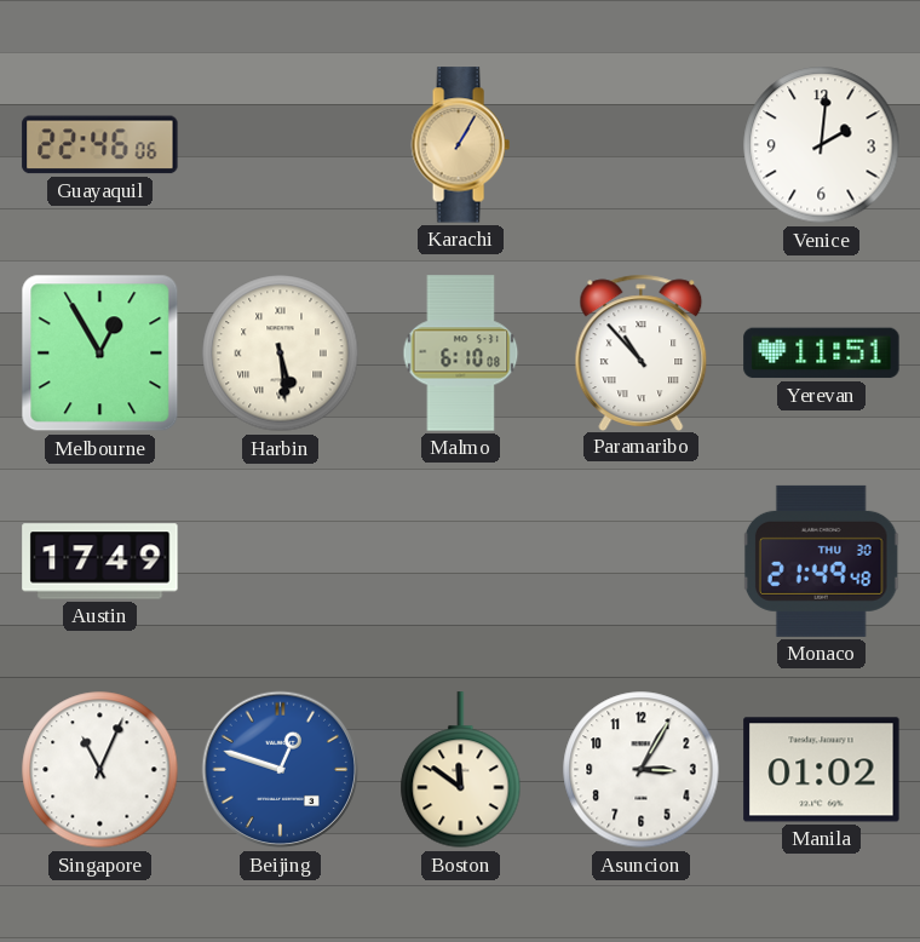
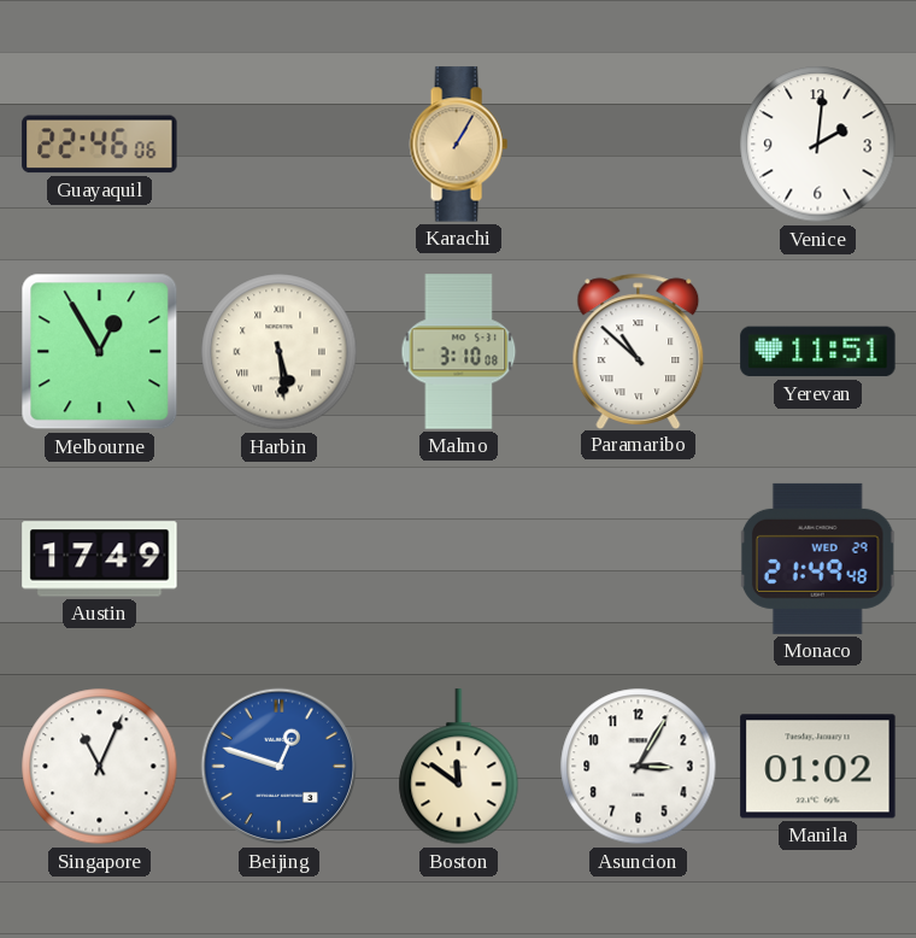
Malmo: 6:10 -> 3:10 (459, 352)
Paramaribo: 10:53 -> 10:52 (639, 351)
Monaco date: THU 30 -> WED 29 (818, 558)
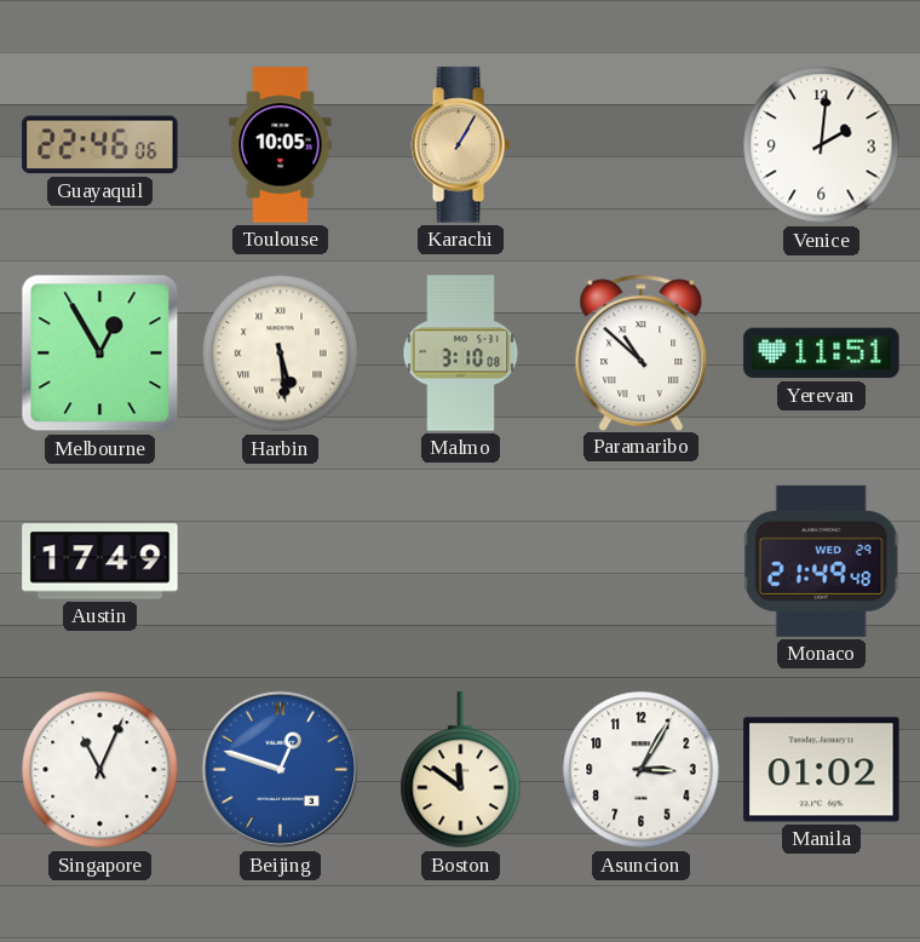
Toulouse: none -> 10:05 (281, 145)
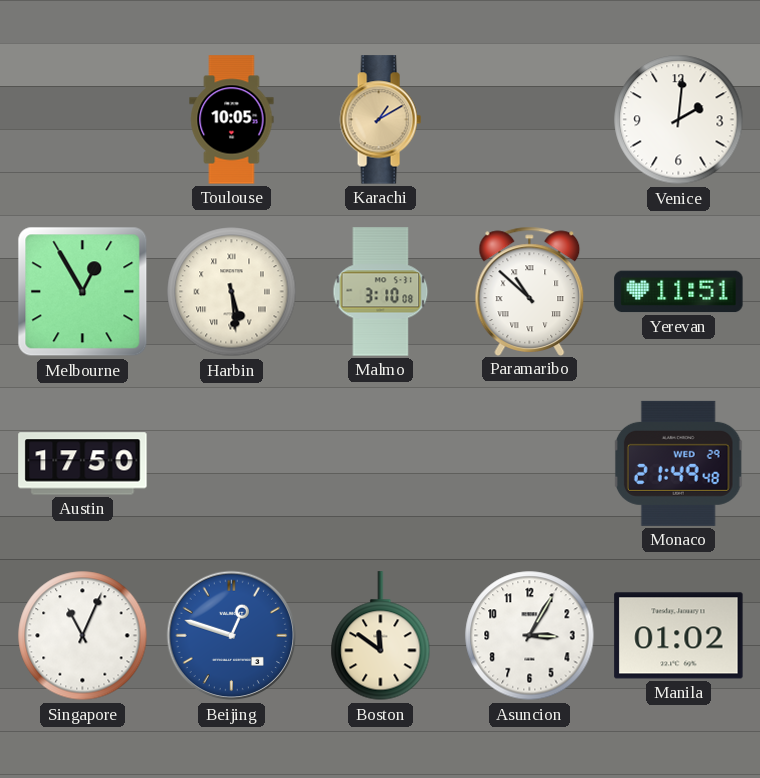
Guayaquil: 22:46 -> none (100, 145)
Karachi: 1:05 -> 1:10 (380, 120)
Austin: 17:49 -> 17:50 (83, 464)
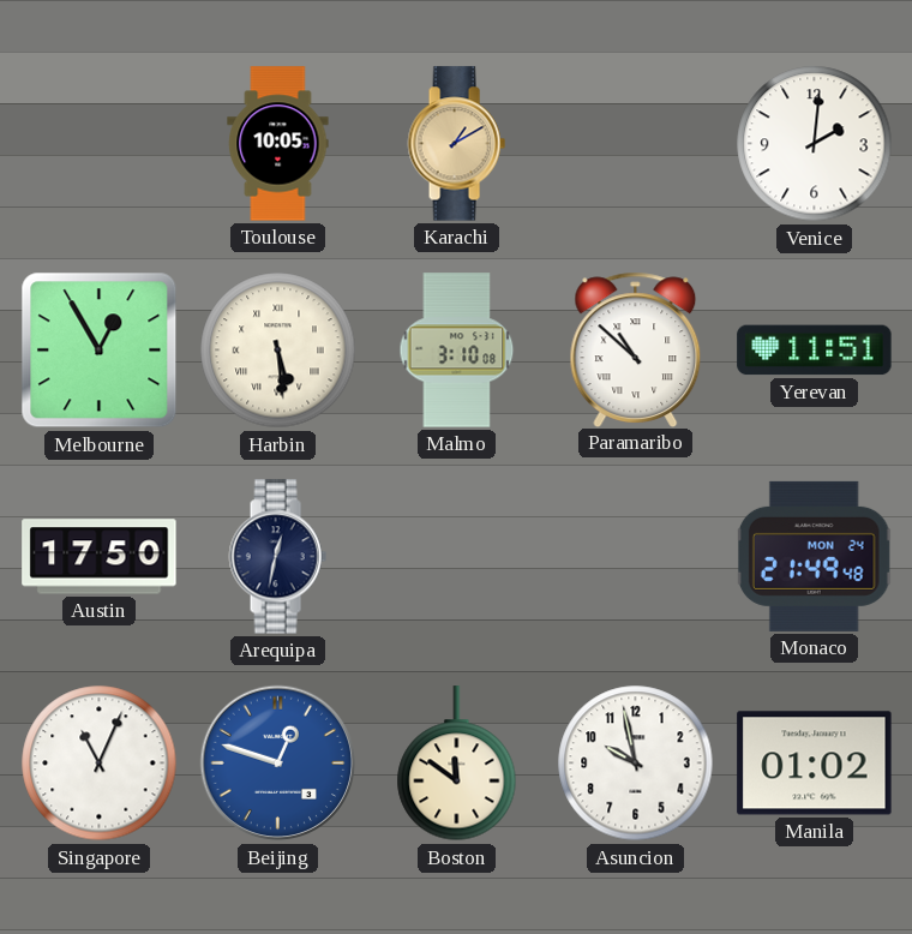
Arequipa: none -> 12:32 (277, 557)
Monaco date: WED 29 -> MON 24 (815, 556)
Asuncion: 3:05 -> 9:58 (636, 764)
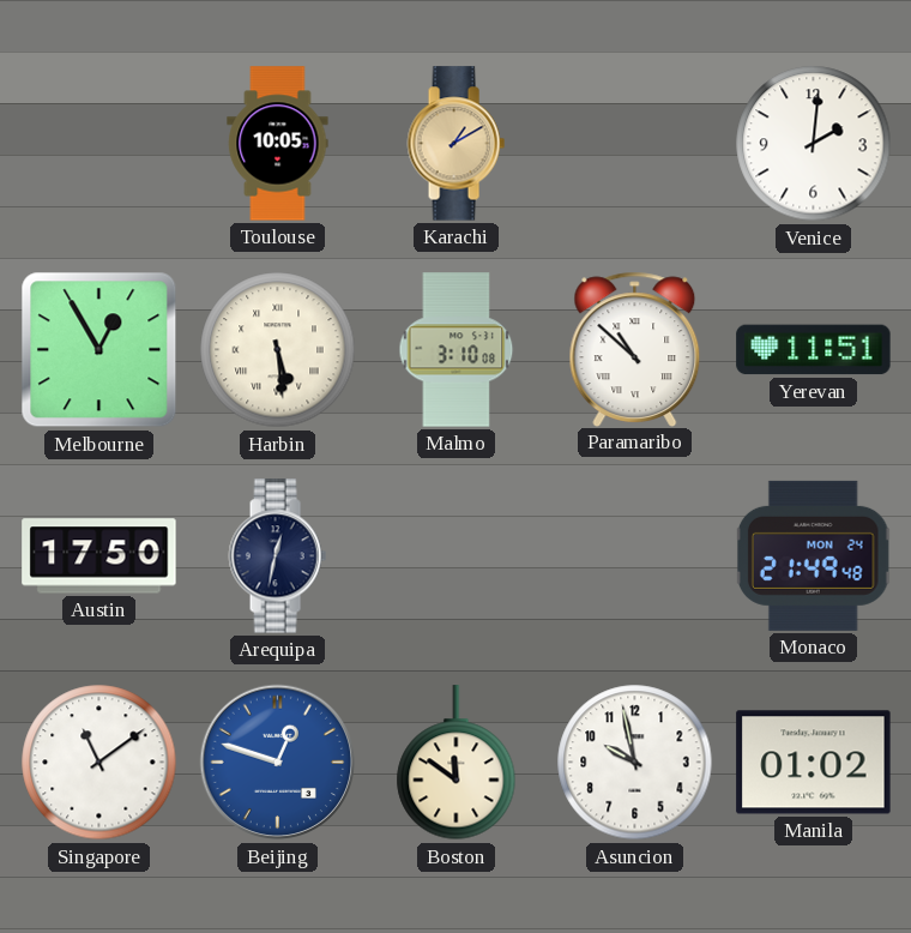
Singapore: 11:04 -> 11:09 (99, 763)
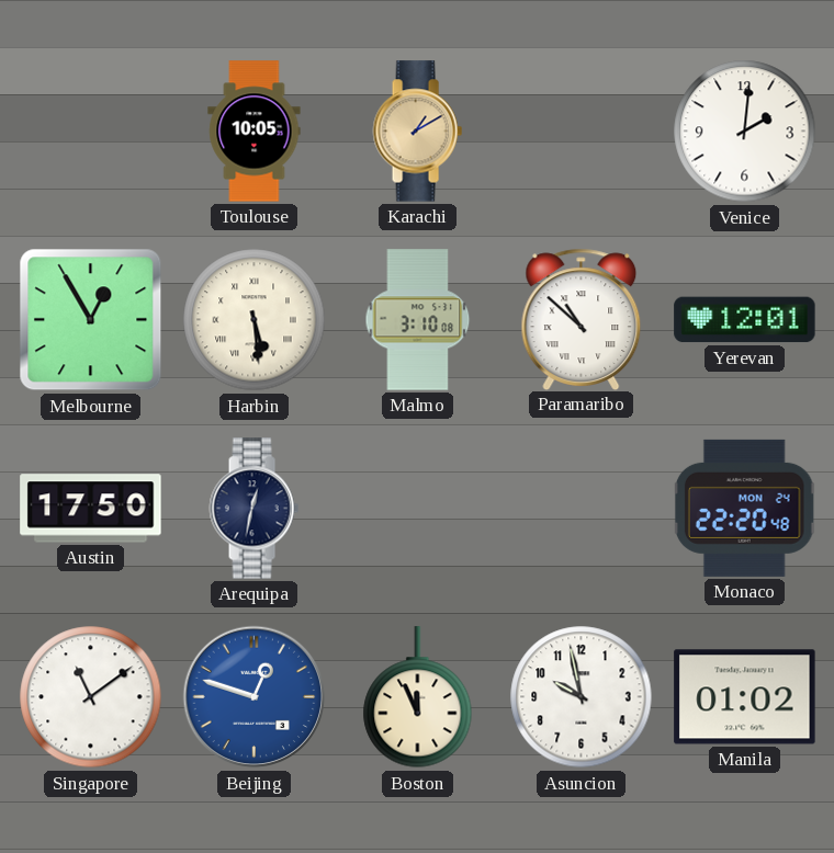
Yerevan: 11:51 -> 12:01 (745, 320)
Monaco: 21:49 -> 22:20 (745, 508)
Boston: 11:51 -> 11:56 (418, 697)
